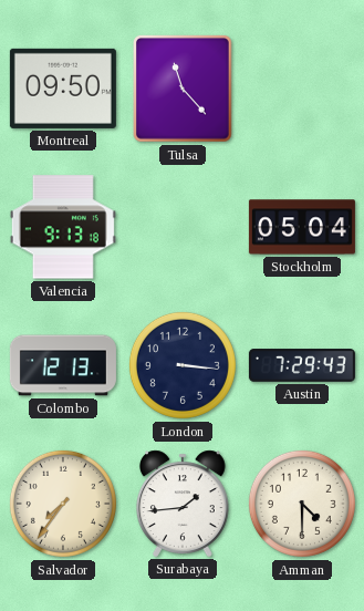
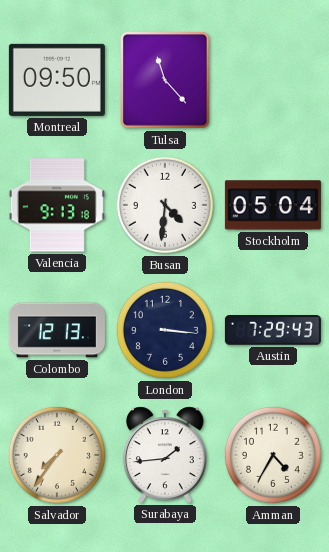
Busan: none -> 4:31 (165, 205)
Amman: 4:30 -> 4:35 (273, 455)
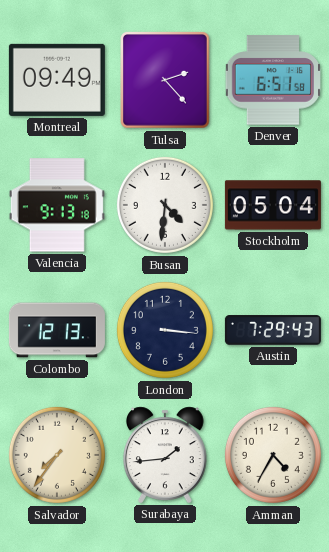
Montreal: 09:50 -> 09:49 (57, 80)
Tulsa: 11:23 -> 2:23 (166, 81)
Denver: none -> 6:51 (272, 80)
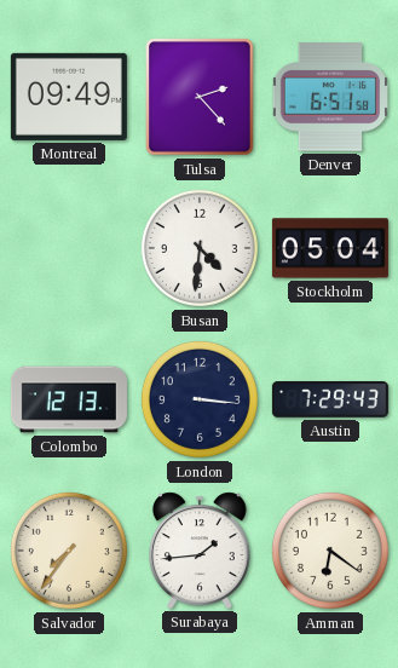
Valencia: 9:13 -> none (57, 205)
Amman: 4:35 -> 6:21 (330, 551)
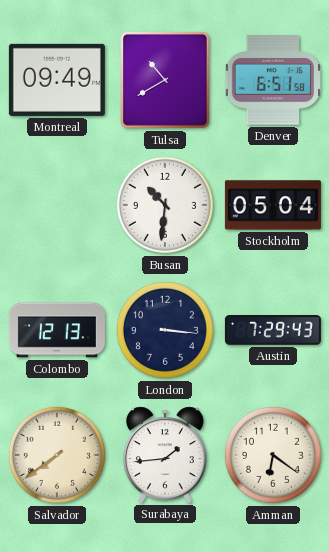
Tulsa: 2:23 -> 10:40 (166, 81)
Busan: 4:31 -> 10:31 (165, 205)
Salvador: 7:36 -> 7:39 (57, 455)
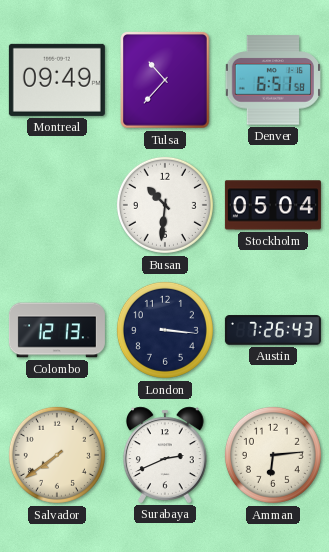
Tulsa: 10:40 -> 10:37 (166, 81)
Austin: 7:29 -> 7:26 (273, 330)
Surabaya: 1:44 -> 2:41 (165, 455)
Amman: 6:21 -> 6:14 (273, 455)
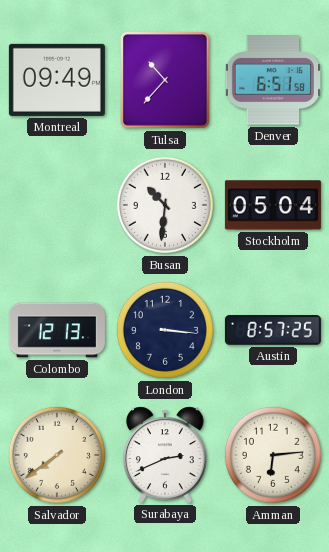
Austin: 7:26 -> 8:57 (273, 330)
